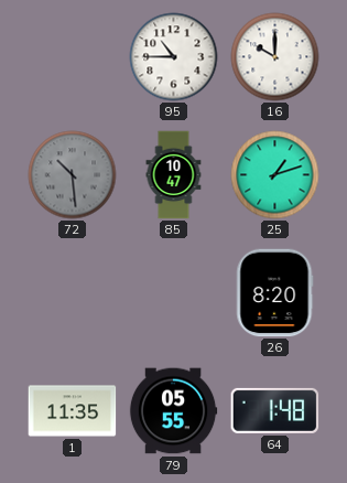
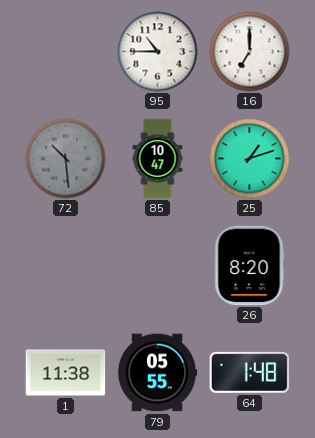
16: 10:00 -> 7:00 (250, 52)
1: 11:35 -> 11:38 (66, 373)
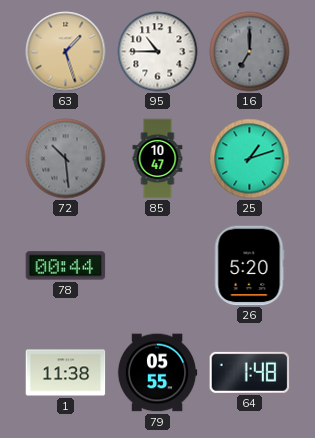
63: none -> 1:27 (66, 52)
16 dial: white -> grey (250, 52)
78: none -> 00:44 (66, 266)
26: 8:20 -> 5:20 (249, 266)
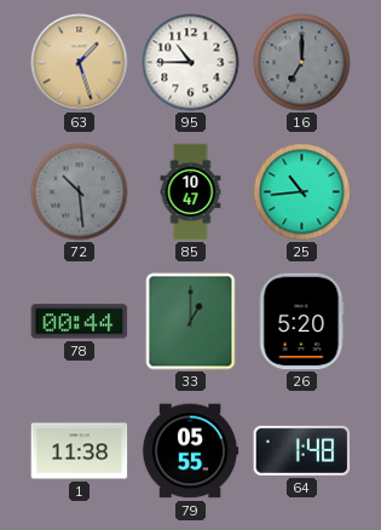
25: 1:12 -> 10:44 (302, 192)
33: none -> 1:00 (191, 322)
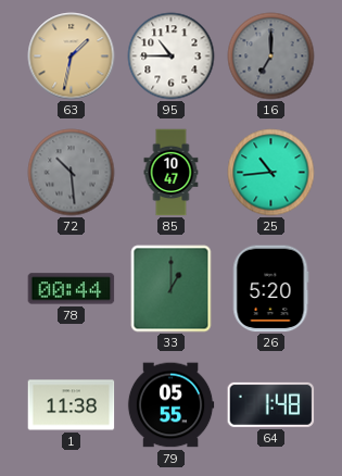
63: 1:27 -> 1:32 (72, 57)
